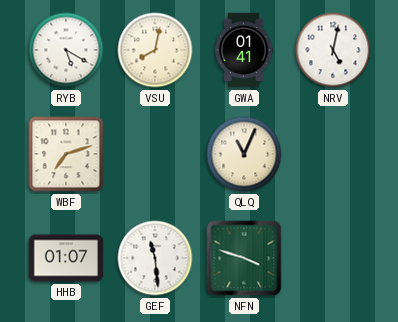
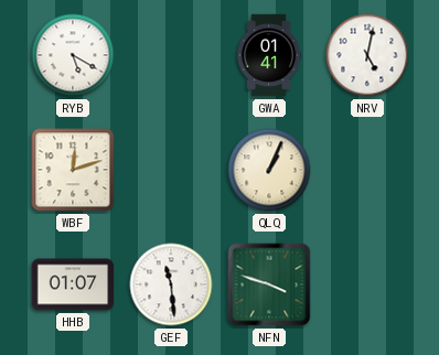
VSU: 8:02 -> none (155, 50)
WBF: 7:12 -> 12:12 (73, 170)
QLQ: 11:04 -> 1:04 (269, 170)
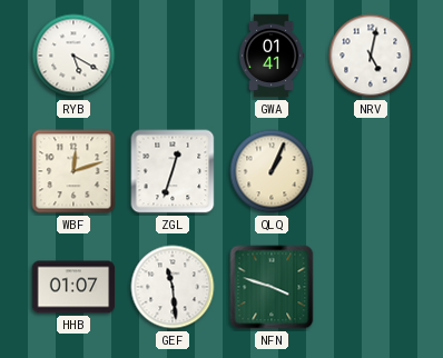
ZGL: none -> 12:33 (173, 171)
